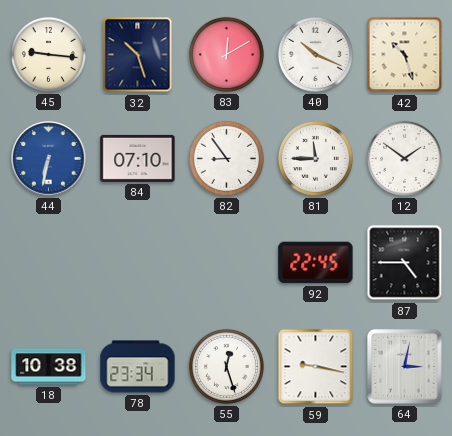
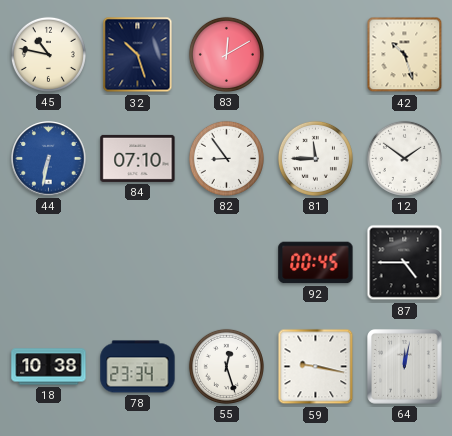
45: 9:16 -> 10:47 (48, 54)
40: 10:19 -> none (315, 54)
92: 22:45 -> 00:45 (316, 263)
64: 3:02 -> 12:02 (405, 367)
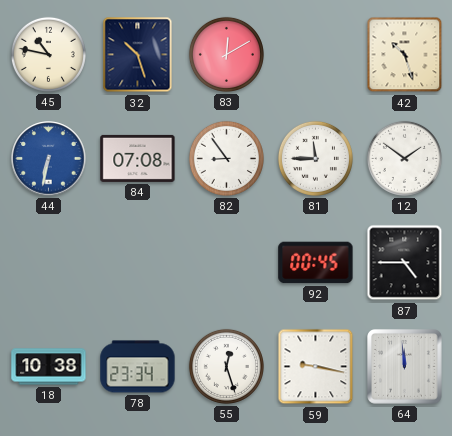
84: 07:10 -> 07:08 (138, 158)
64: 12:02 -> 11:59 (405, 367)
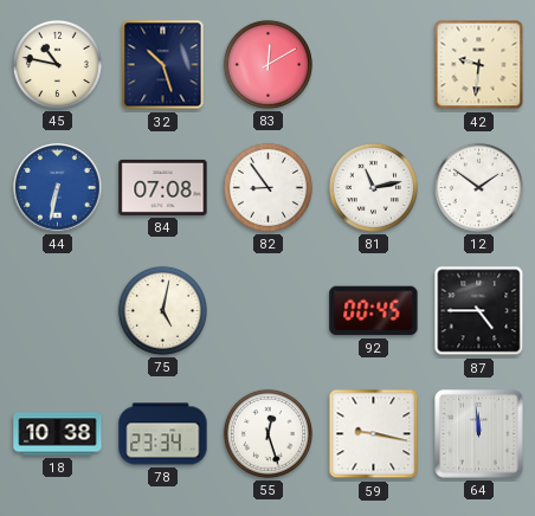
42: 10:27 -> 9:31 (479, 65)
81: 11:45 -> 11:13 (373, 187)
75: none -> 5:02 (162, 310)
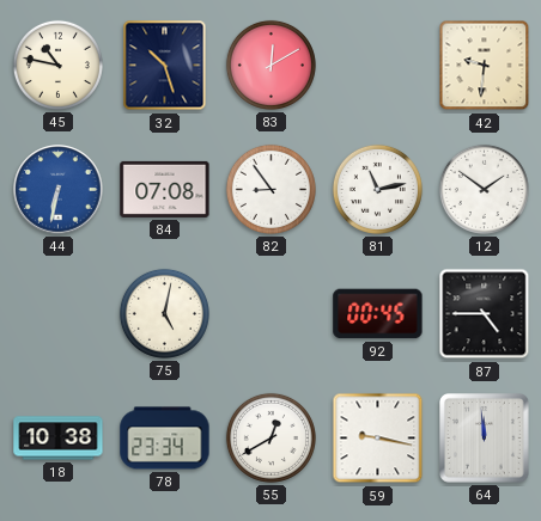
55: 12:27 -> 12:40 (270, 437)
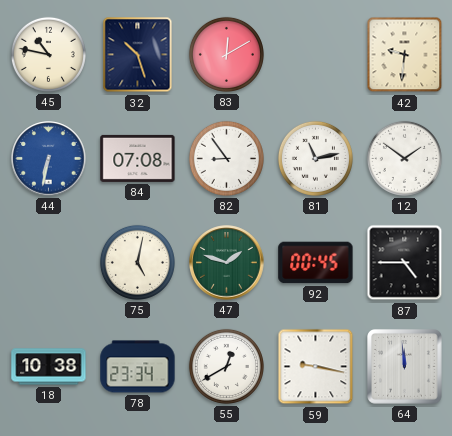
47: none -> 1:48 (227, 263)
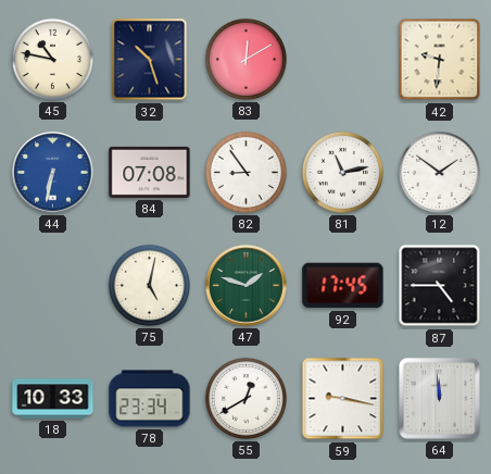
92: 00:45 -> 17:45 (343, 286)
18: 10:38 -> 10:33 (53, 399)
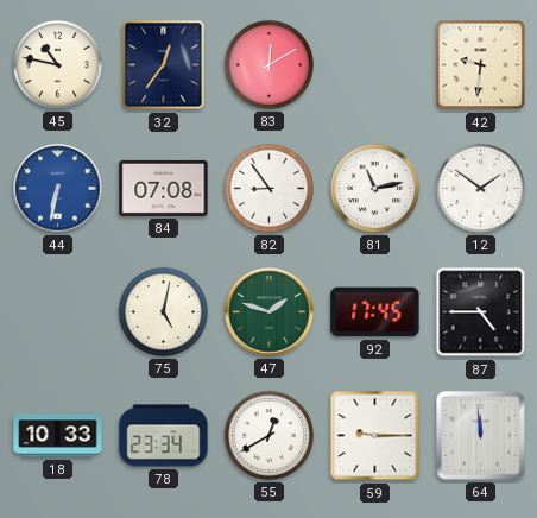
32: 10:27 -> 12:36 (164, 65)
59: 9:17 -> 9:15 (375, 436)
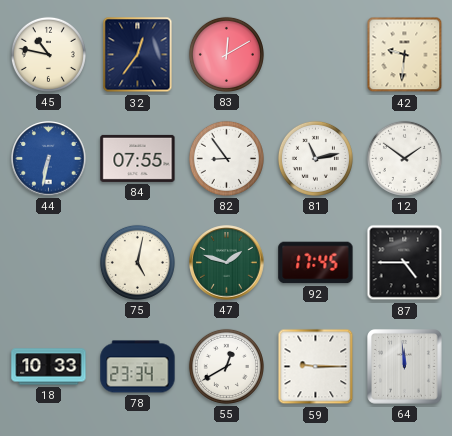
84: 07:08 -> 07:55 (138, 158)
